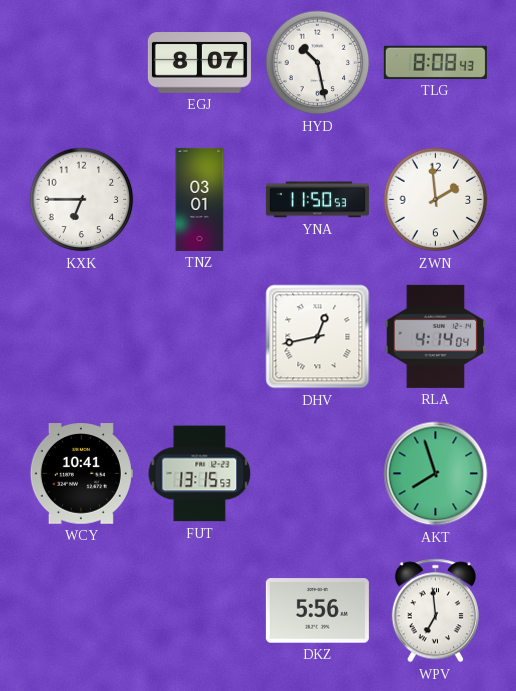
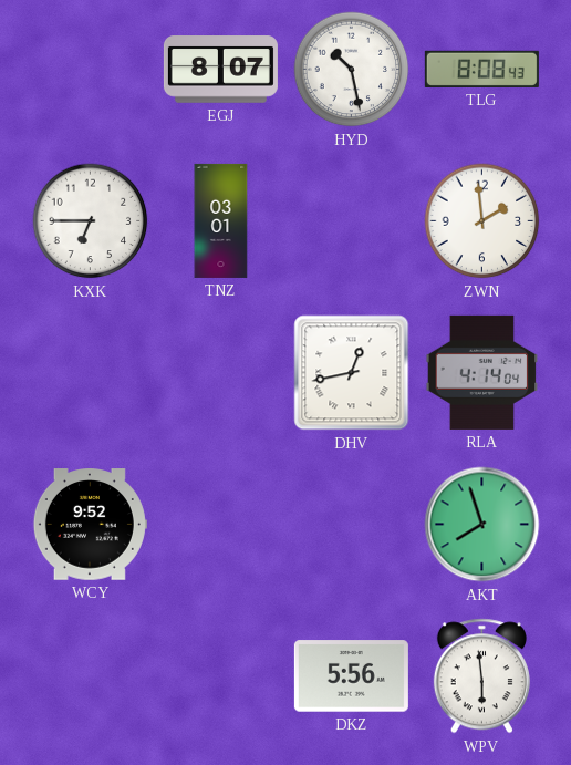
YNA: 11:50 -> none (317, 200)
WCY: 10:41 -> 9:52 (90, 525)
FUT: 13:15 -> none (200, 474)
WPV: 6:59 -> 5:59 (481, 676)
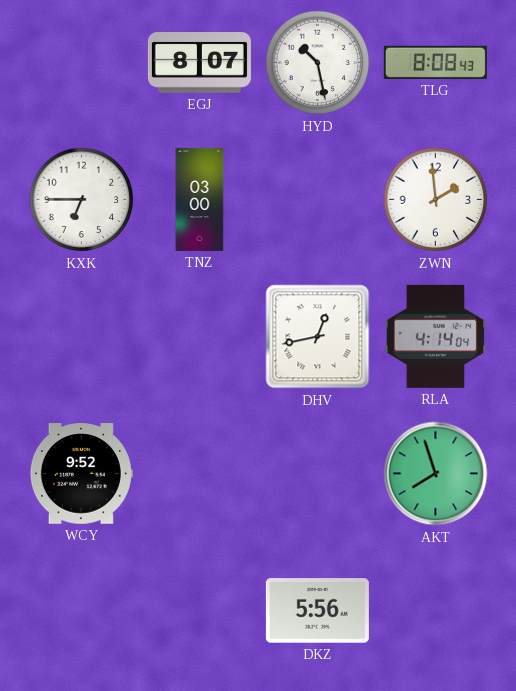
TNZ: 03:01 -> 03:00 (200, 199)
WPV: 5:59 -> none (481, 676)
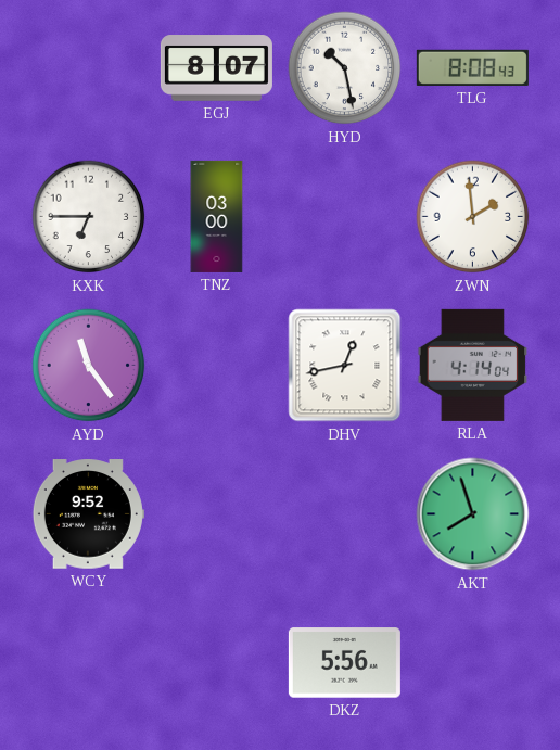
AYD: none -> 11:24 (89, 366)
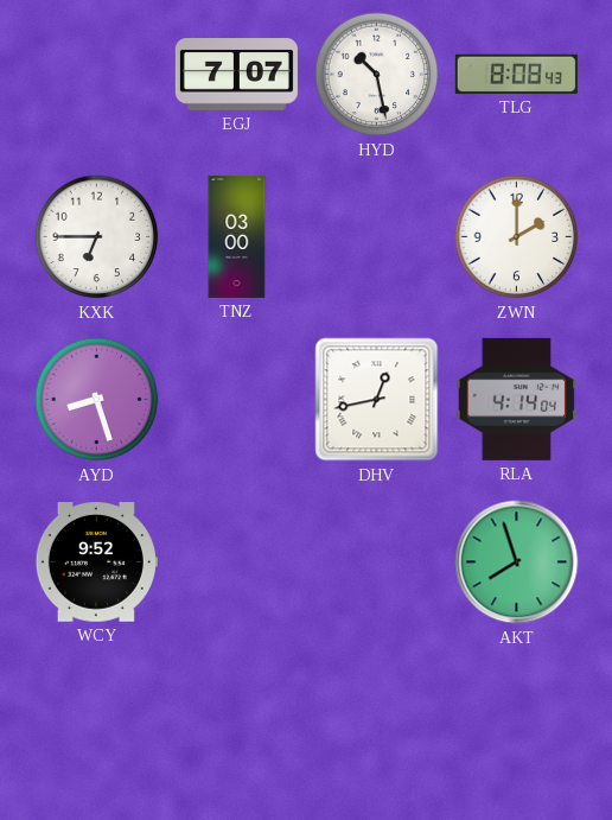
EGJ: 8:07 -> 7:07 (236, 75)
ZWN: 1:59 -> 2:00 (517, 237)
AYD: 11:24 -> 8:27 (97, 400)
DKZ: 5:56 -> none (344, 663)
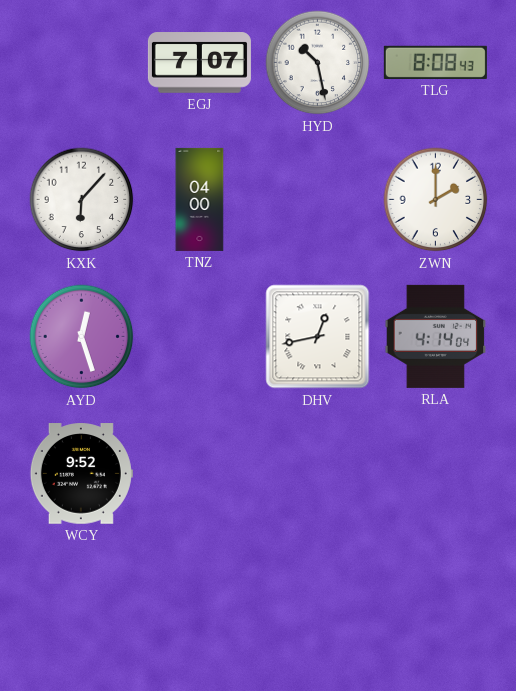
KXK: 6:45 -> 6:07 (82, 200)
TNZ: 03:00 -> 04:00 (200, 199)
AYD: 8:27 -> 12:27 (82, 337)
AKT: 7:57 -> none (517, 562)
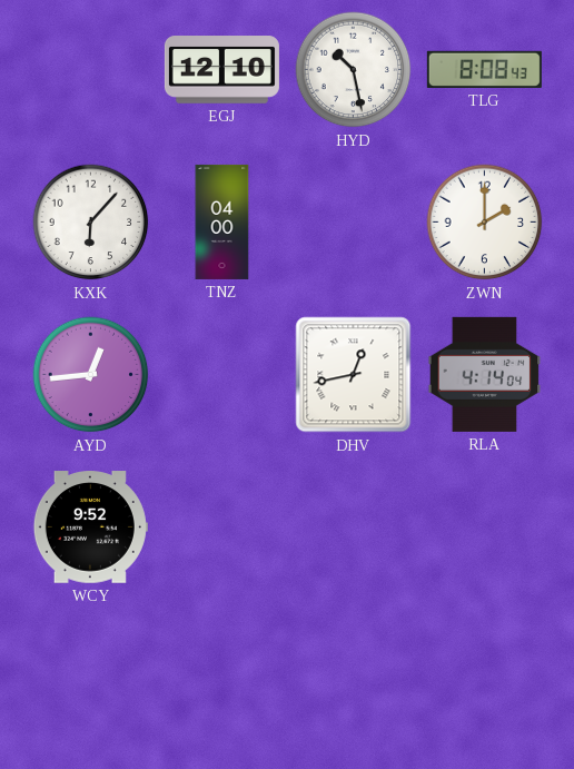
EGJ: 7:07 -> 12:10 (221, 70)
AYD: 12:27 -> 12:44 (91, 375)
